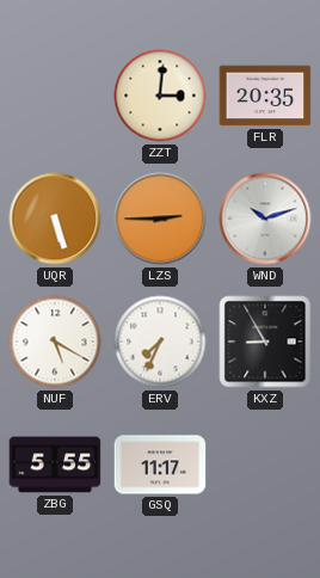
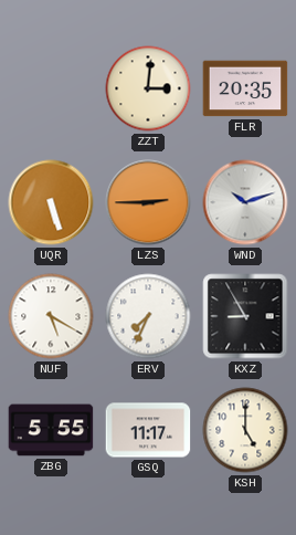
KSH: none -> 5:00 (245, 430)
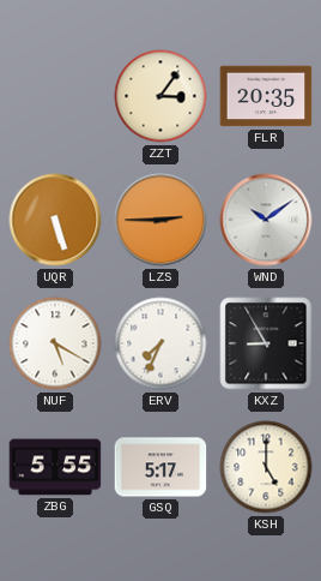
ZZT: 3:01 -> 3:06 (160, 96)
WND: 10:12 -> 10:09 (266, 220)
GSQ: 11:17 -> 5:17 (160, 467)
